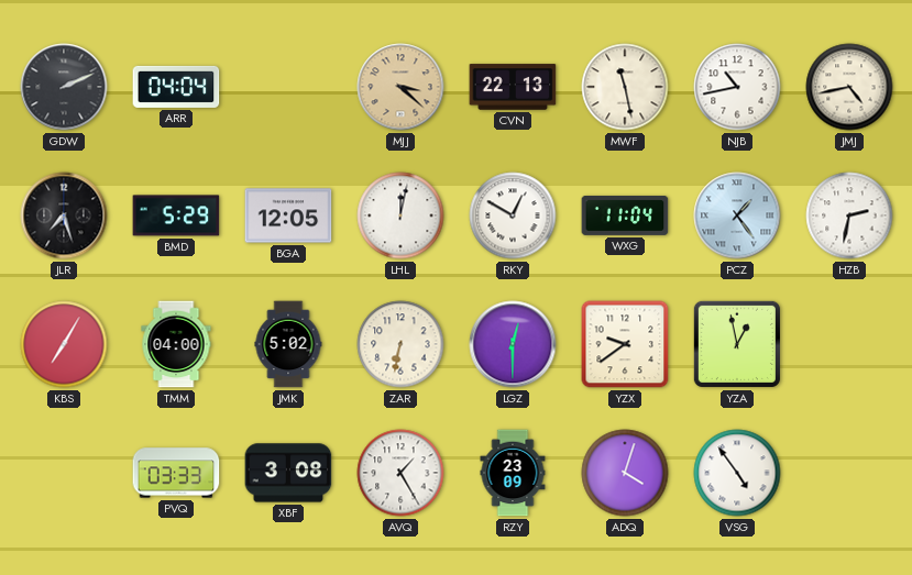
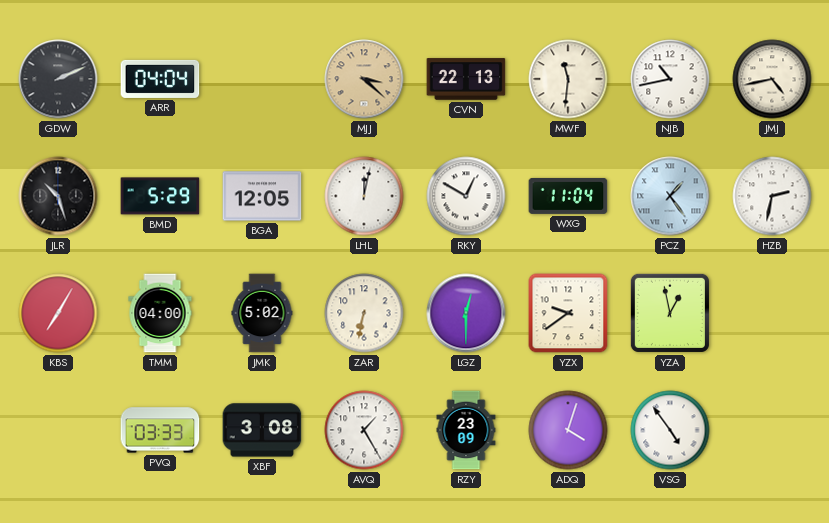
MWF: 11:28 -> 11:31 (568, 79)
JLR: 7:27 -> 10:27 (58, 196)
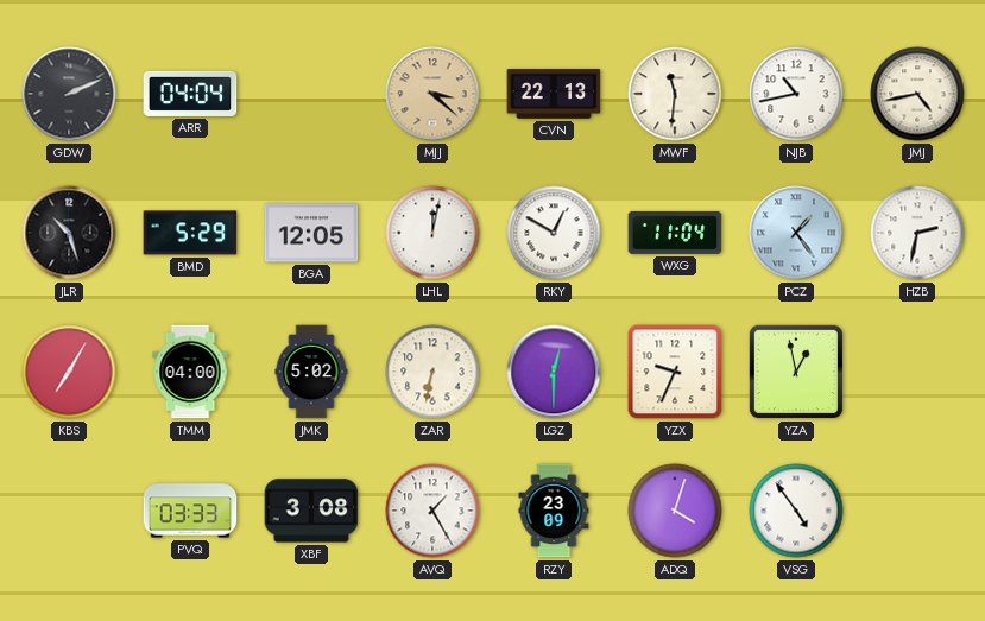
YZX: 9:39 -> 9:34 (675, 372)
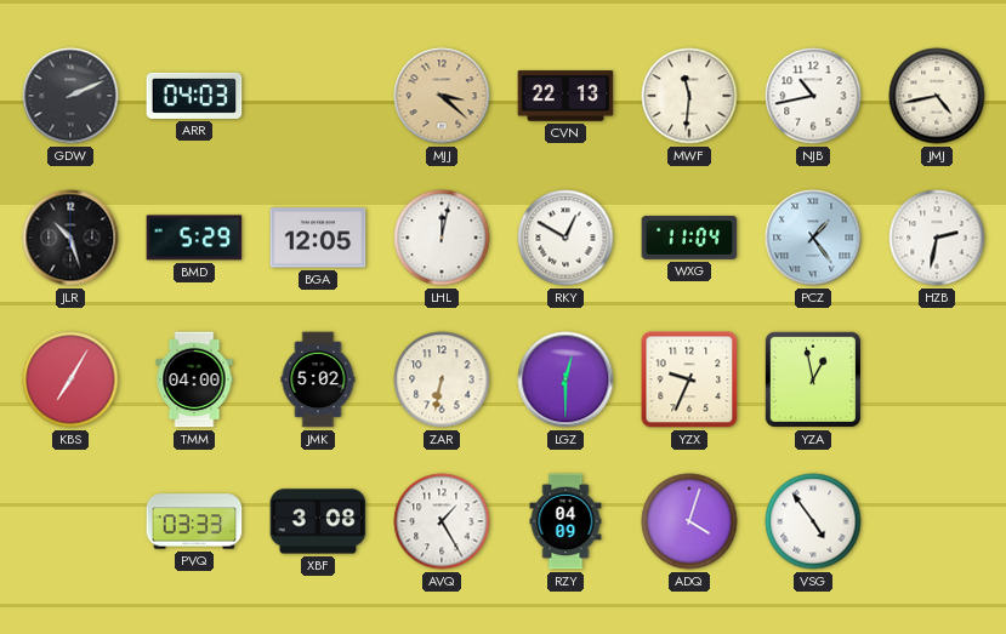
ARR: 04:04 -> 04:03 (194, 96)
RZY: 23:09 -> 04:09 (565, 521)
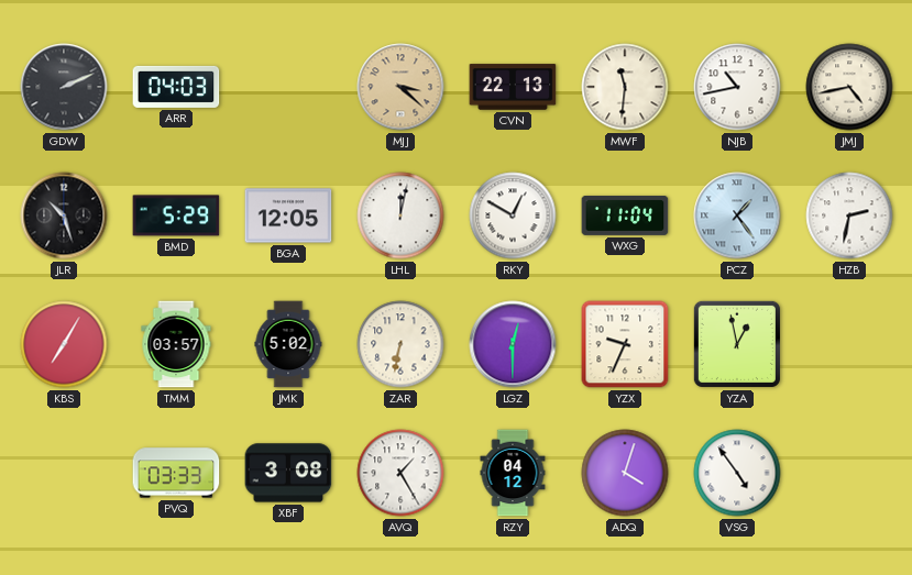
TMM: 04:00 -> 03:57 (176, 344)
RZY: 04:09 -> 04:12 (513, 473)
